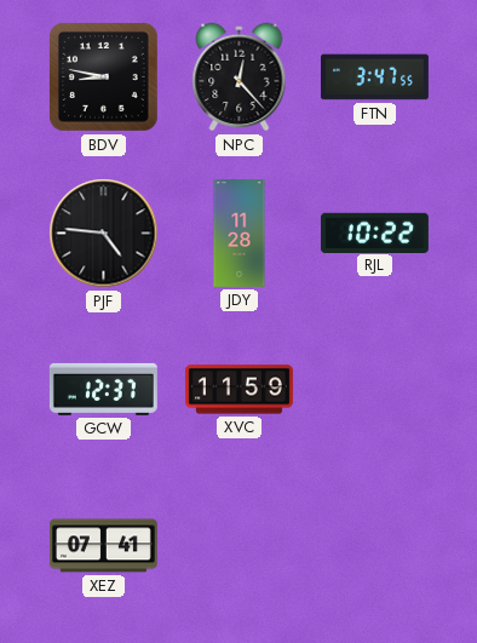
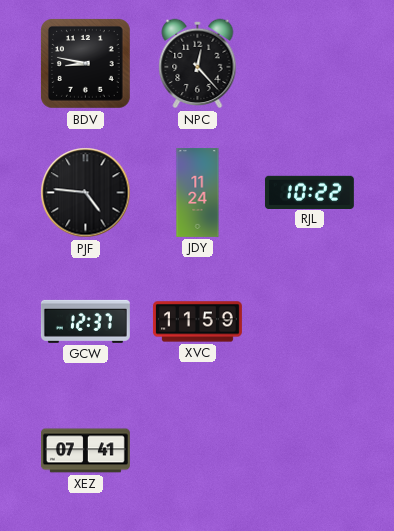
FTN: 3:47 -> none (374, 77)
JDY: 11:28 -> 11:24 (198, 193)
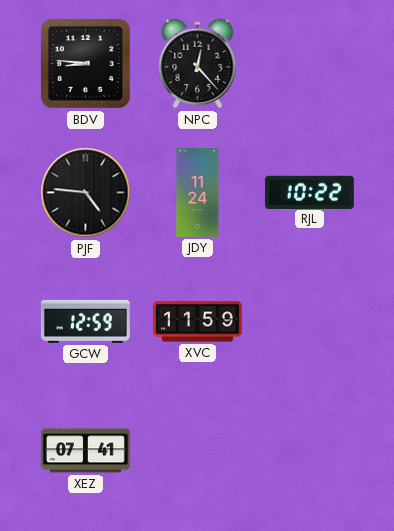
BDV: 8:47 -> 8:46 (86, 64)
GCW: 12:37 -> 12:59 (85, 321)
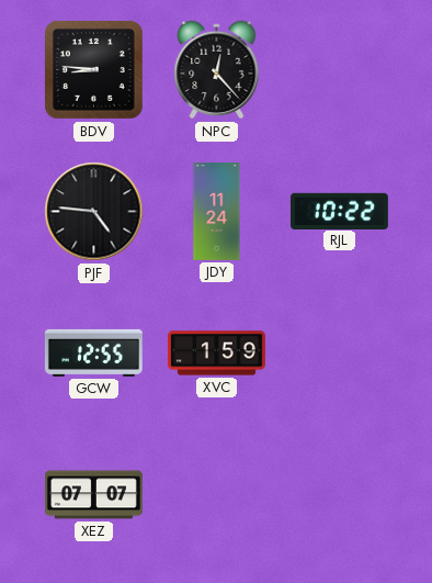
GCW: 12:59 -> 12:55 (93, 352)
XVC: 11:59 -> 1:59 (216, 354)
XEZ: 07:41 -> 07:07 (93, 495)
